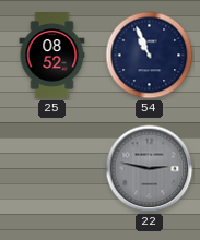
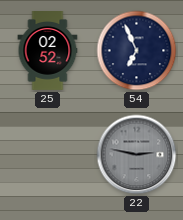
25: 08:52 -> 02:52 (48, 51)
54: 10:56 -> 6:56 (137, 51)
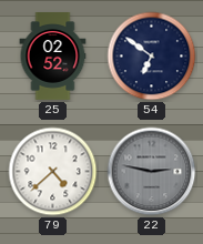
54: 6:56 -> 6:51 (152, 57)
79: none -> 4:38 (53, 172)
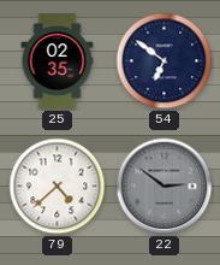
25: 02:52 -> 02:35 (58, 61)
22: 2:47 -> 2:51 (165, 187)
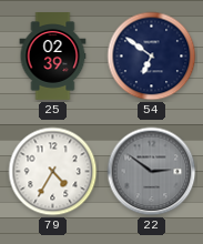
25: 02:35 -> 02:39 (53, 57)
79: 4:38 -> 4:35 (53, 172)
